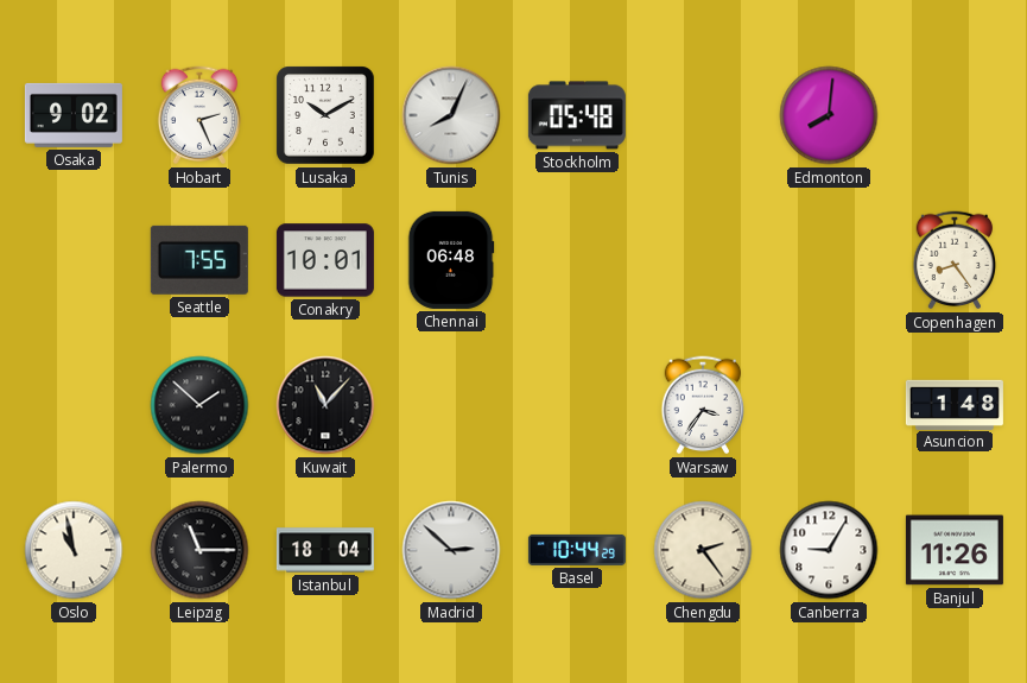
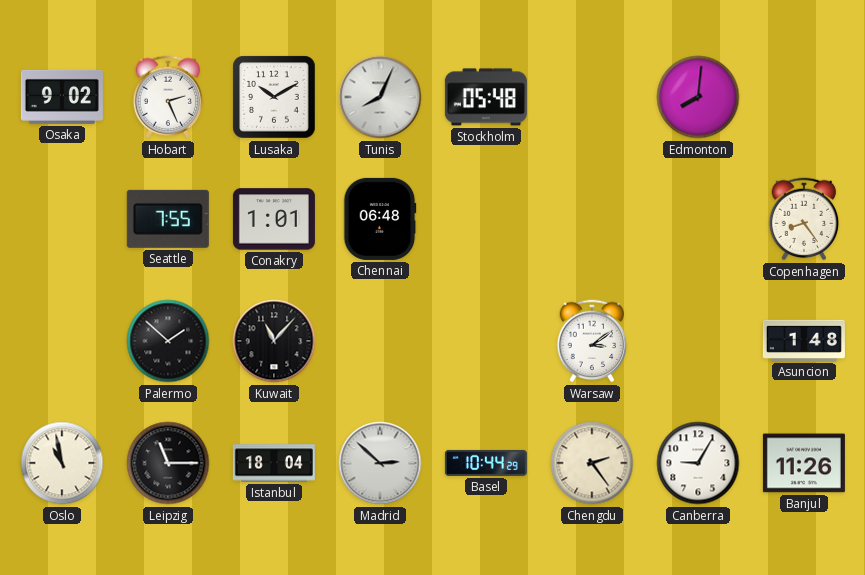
Conakry: 10:01 -> 1:01 (274, 219)
Warsaw: 3:36 -> 3:09 (592, 341)
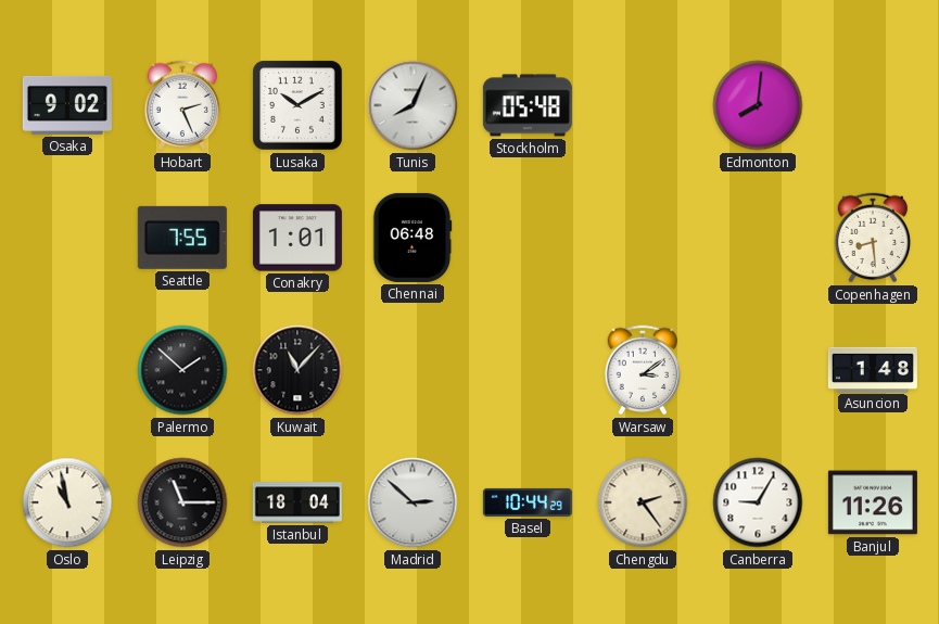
Copenhagen: 8:24 -> 8:29 (873, 238)
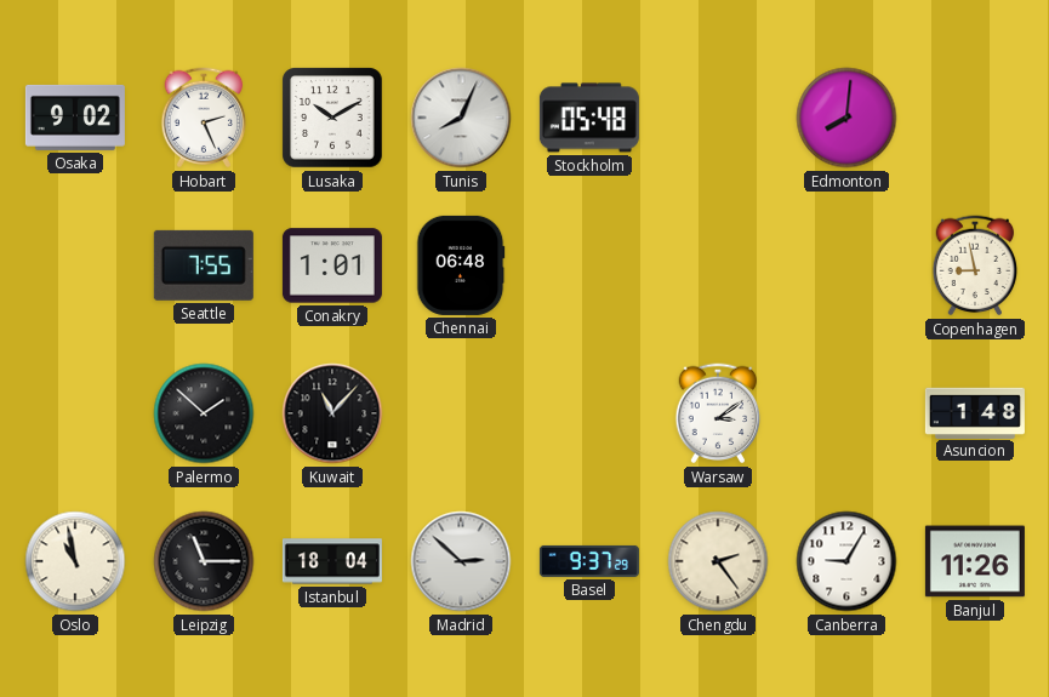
Copenhagen: 8:29 -> 8:58 (975, 265)
Basel: 10:44 -> 9:37 (589, 561)
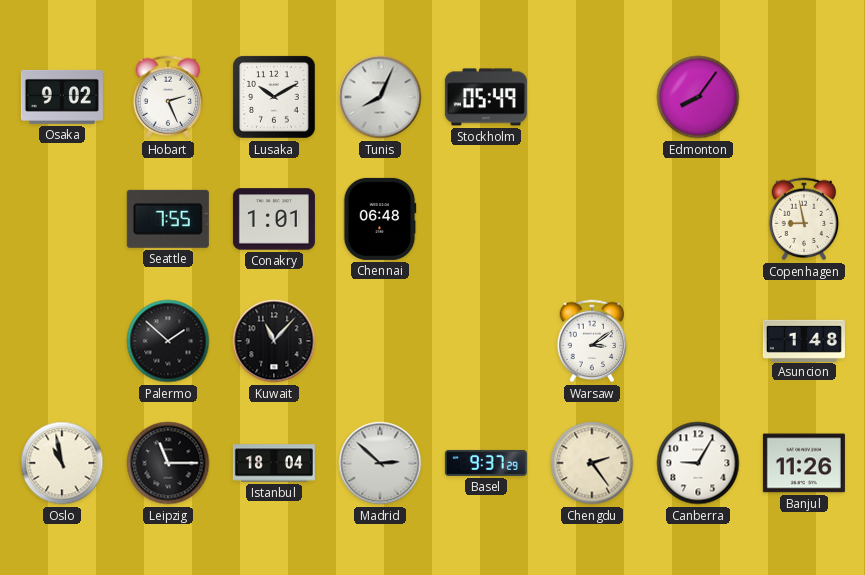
Stockholm: 05:48 -> 05:49 (486, 97)
Edmonton: 8:01 -> 8:06 (698, 97)
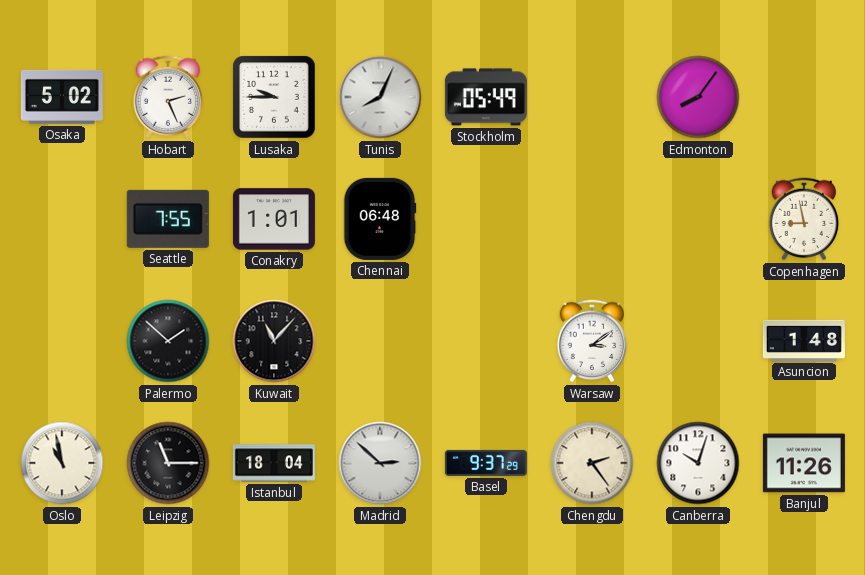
Osaka: 9:02 -> 5:02 (62, 97)
Lusaka: 10:10 -> 9:45 (274, 97)
Canberra: 9:05 -> 10:03 (698, 463)
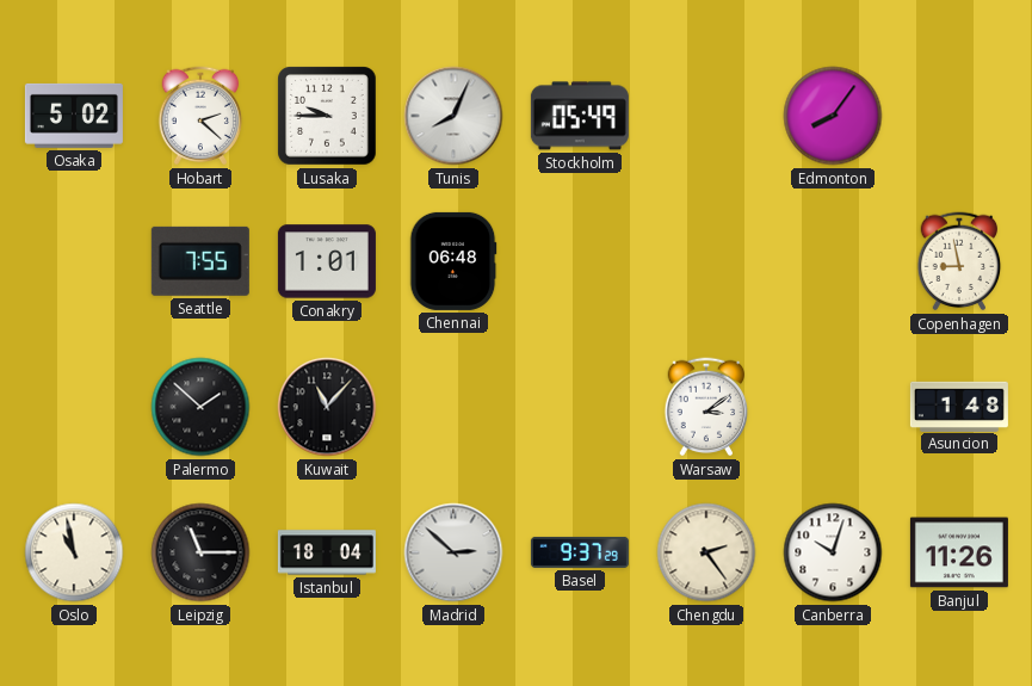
Hobart: 2:26 -> 2:22 (200, 116)
